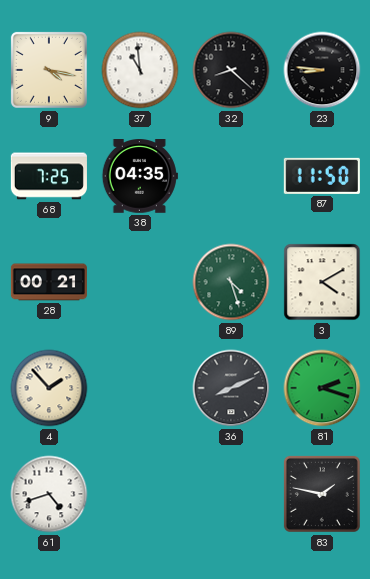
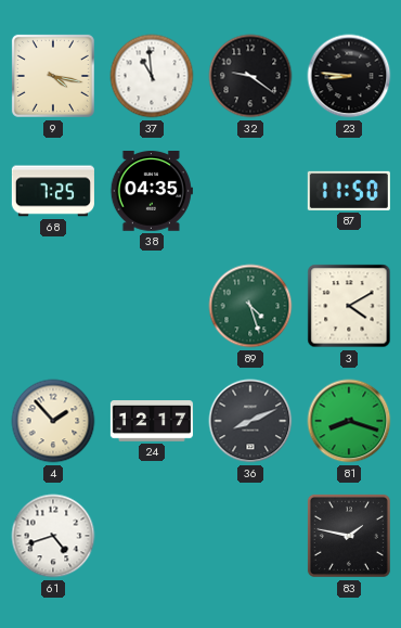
32: 8:22 -> 9:21 (250, 76)
28: 00:21 -> none (49, 282)
24: none -> 12:17 (152, 421)
81: 2:18 -> 8:18 (349, 421)
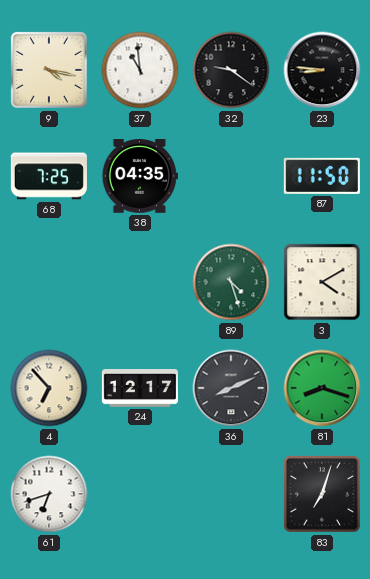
4: 1:53 -> 6:53 (49, 388)
61: 4:42 -> 6:42 (49, 494)
83: 1:47 -> 7:03 (322, 494)
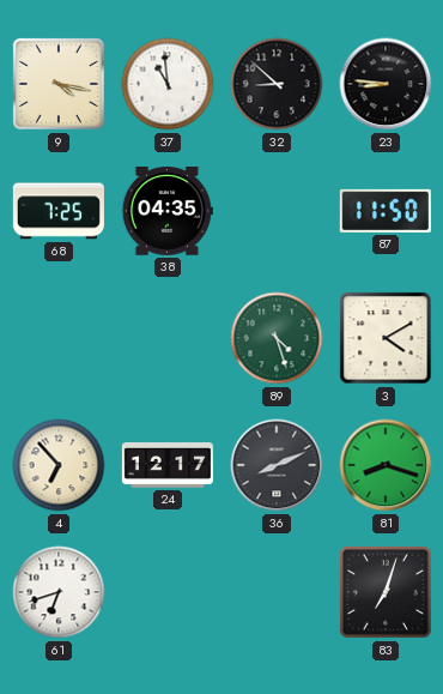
32: 9:21 -> 8:52 (277, 84)
